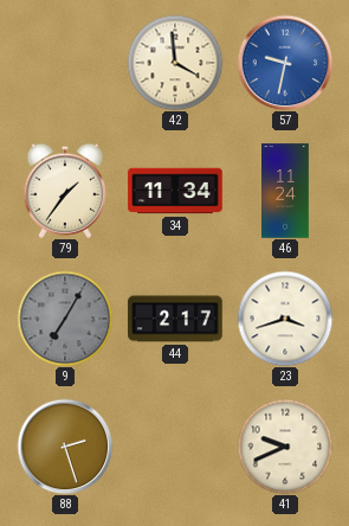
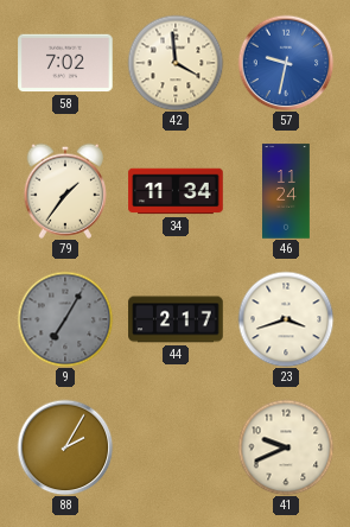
58: none -> 7:02 (65, 63)
88: 2:27 -> 2:05 (65, 447)
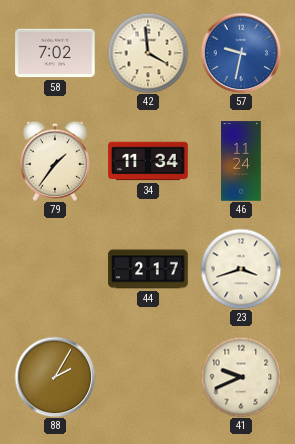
9: 7:05 -> none (65, 319)
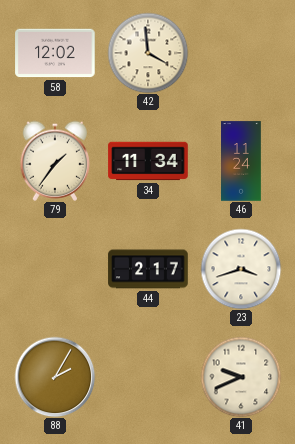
58: 7:02 -> 12:02 (55, 53)
57: 9:32 -> none (241, 53)
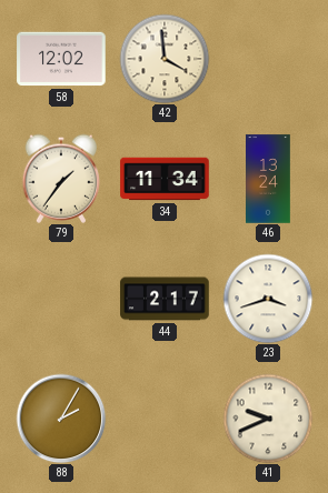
46: 11:24 -> 13:24 (269, 179)
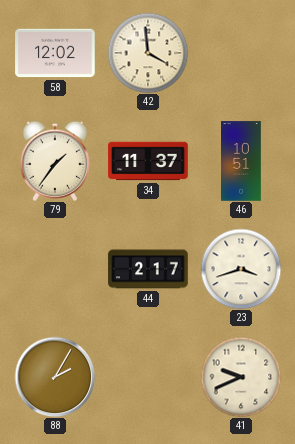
34: 11:34 -> 11:37 (148, 161)
46: 13:24 -> 10:51 (242, 161)
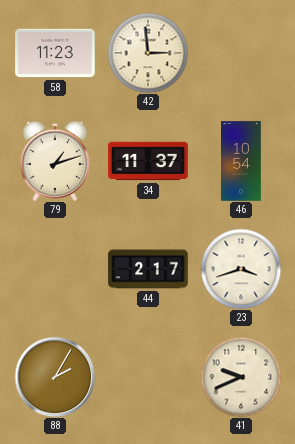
58: 12:02 -> 11:23 (55, 53)
42: 3:59 -> 2:59 (148, 53)
79: 1:36 -> 1:12 (55, 161)
46: 10:51 -> 10:54 (242, 161)
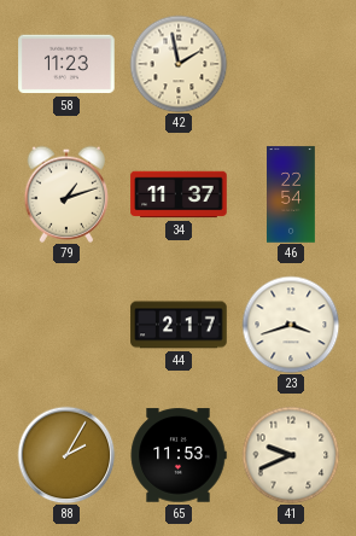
42: 2:59 -> 1:58 (179, 64)
46: 10:54 -> 22:54 (292, 194)
65: none -> 11:53 (179, 455)
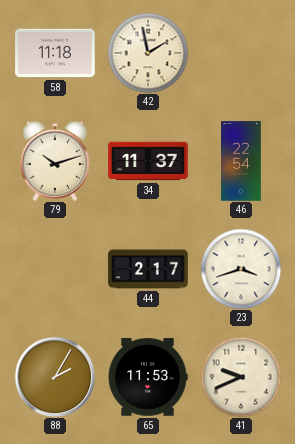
58: 11:23 -> 11:18 (55, 53)
79: 1:12 -> 10:12 (55, 161)
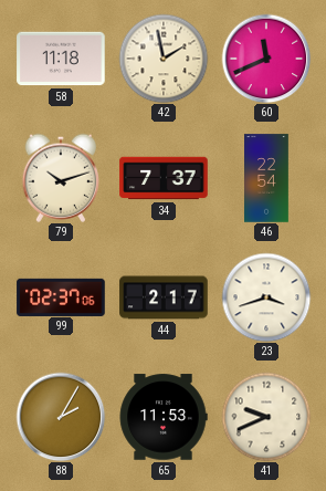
60: none -> 11:41 (266, 59)
34: 11:37 -> 7:37 (164, 178)
99: none -> 02:37 (61, 296)
